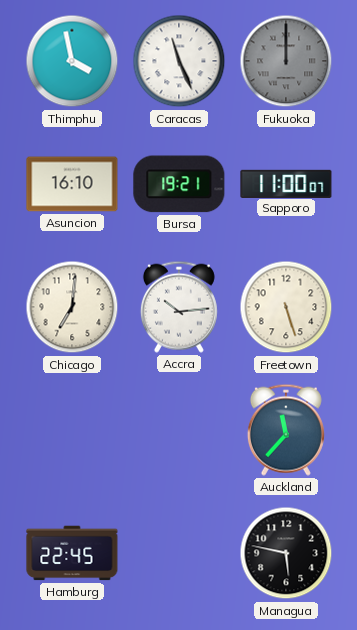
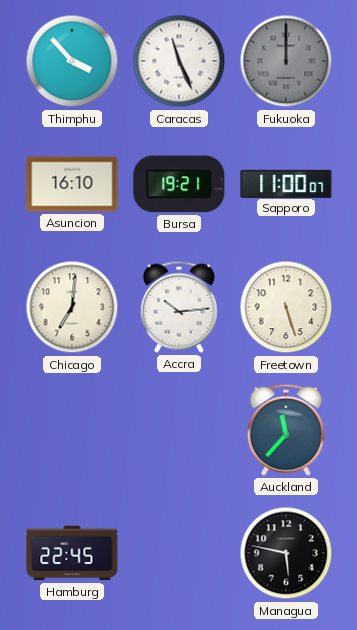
Thimphu: 3:58 -> 3:53 (72, 61)
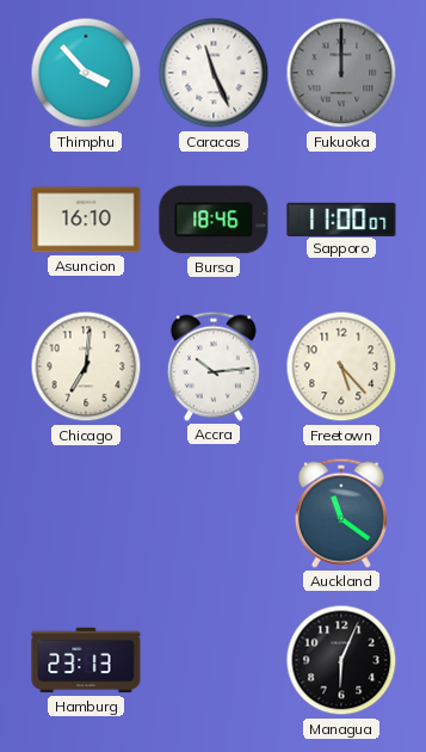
Bursa: 19:21 -> 18:46 (214, 220)
Freetown: 5:27 -> 5:23 (341, 366)
Auckland: 11:37 -> 11:21 (341, 513)
Hamburg: 22:45 -> 23:13 (86, 660)
Managua: 5:47 -> 6:04 (341, 660)
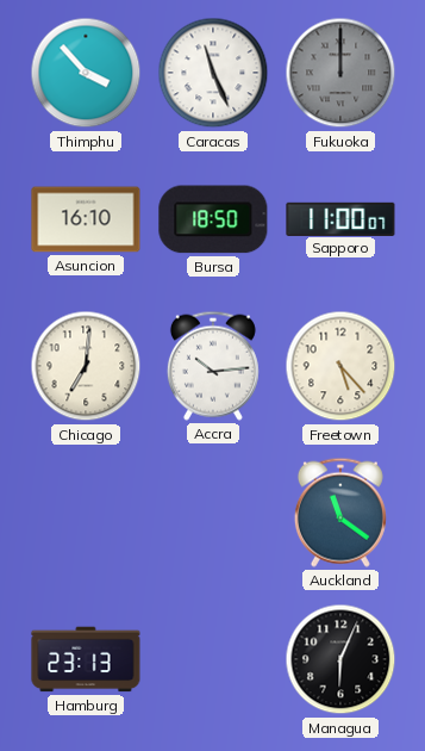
Bursa: 18:46 -> 18:50 (213, 219)
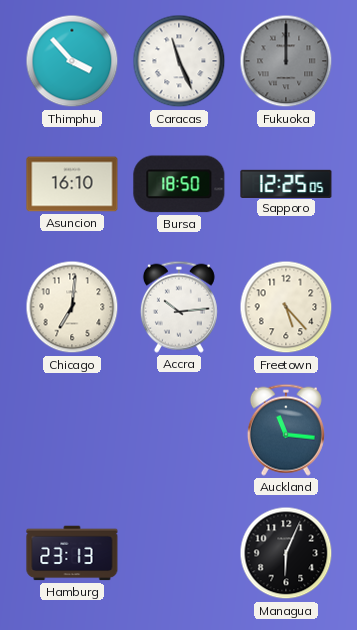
Sapporo: 11:00 -> 12:25 (286, 183)
Auckland: 11:21 -> 11:16 (286, 430)
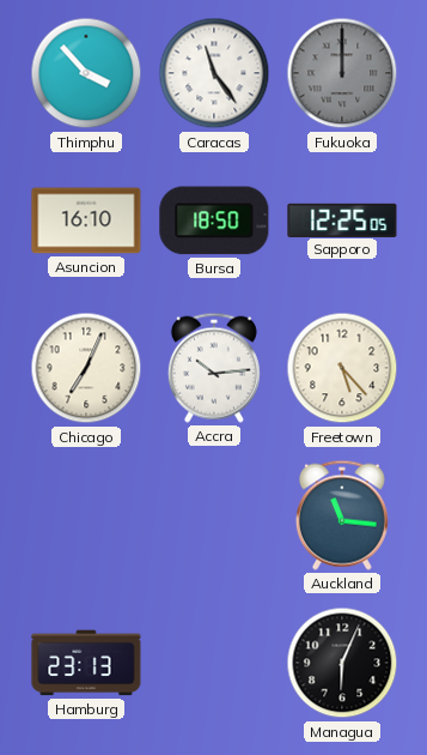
Caracas: 11:26 -> 11:24 (214, 73)
Chicago: 7:01 -> 7:04 (86, 368)
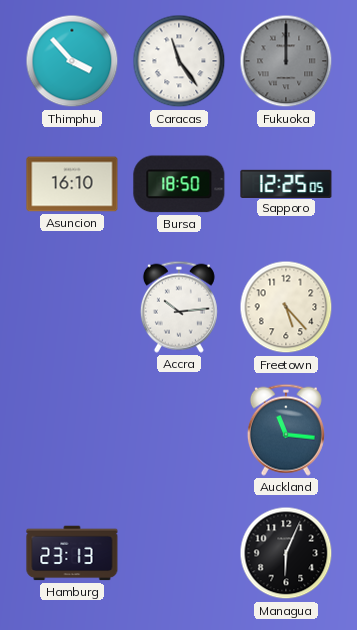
Chicago: 7:04 -> none (86, 368)
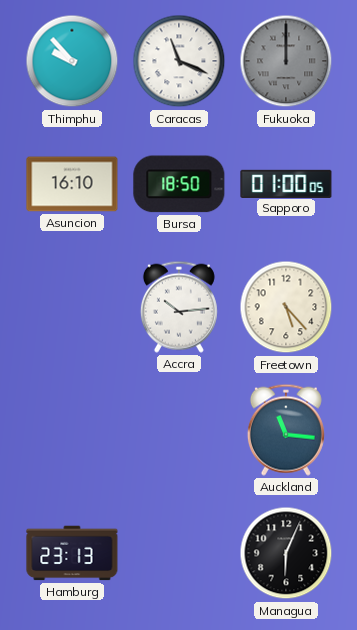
Thimphu: 3:53 -> 9:53 (72, 61)
Caracas: 11:24 -> 11:19 (179, 61)
Sapporo: 12:25 -> 01:00 (286, 183)
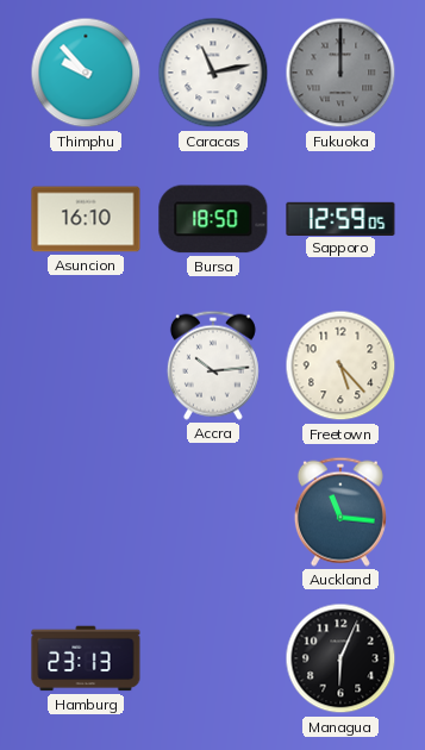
Caracas: 11:19 -> 11:13 (213, 73)
Sapporo: 01:00 -> 12:59 (340, 218)
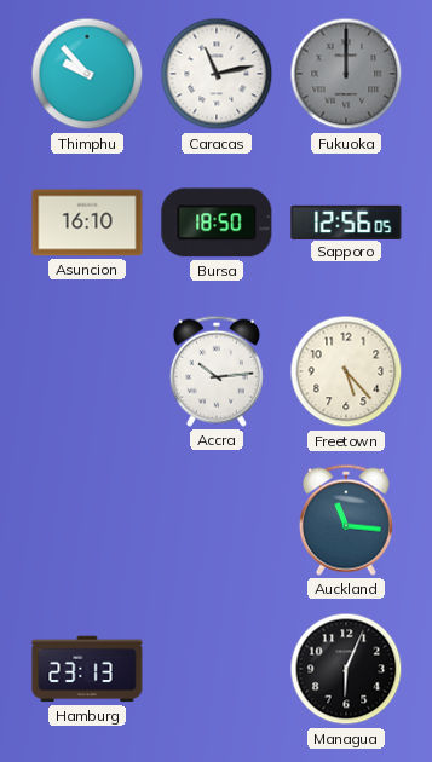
Sapporo: 12:59 -> 12:56 (346, 221)
